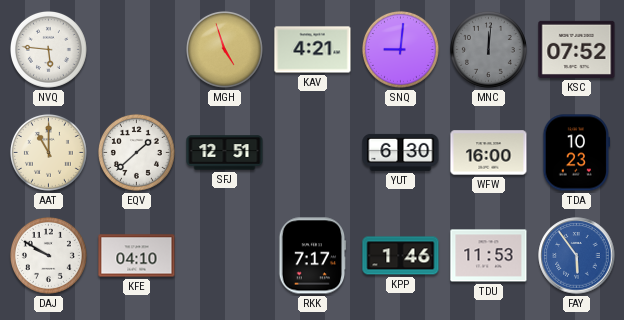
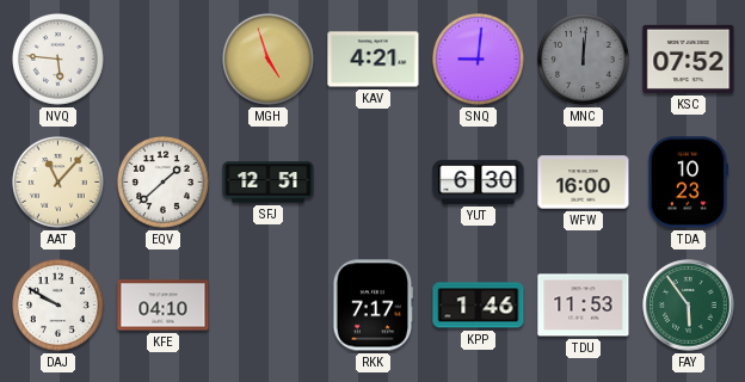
AAT: 11:00 -> 11:07 (57, 181)
FAY dial: blue -> green (689, 306)
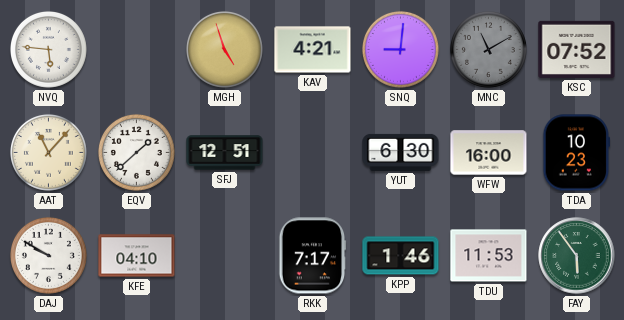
MNC: 12:01 -> 11:10 (488, 49)
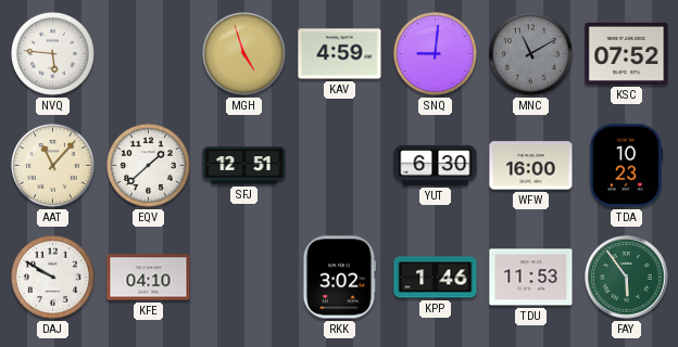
KAV: 4:21 -> 4:59 (340, 54)
RKK: 7:17 -> 3:02 (340, 278)
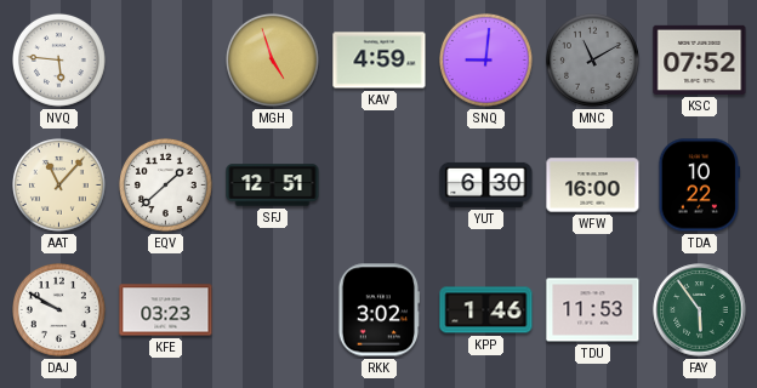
TDA: 10:23 -> 10:22 (700, 186)
KFE: 04:10 -> 03:23 (166, 310)
